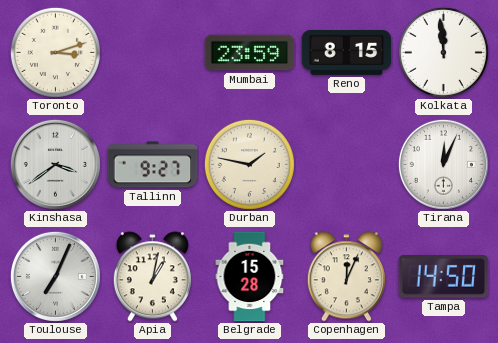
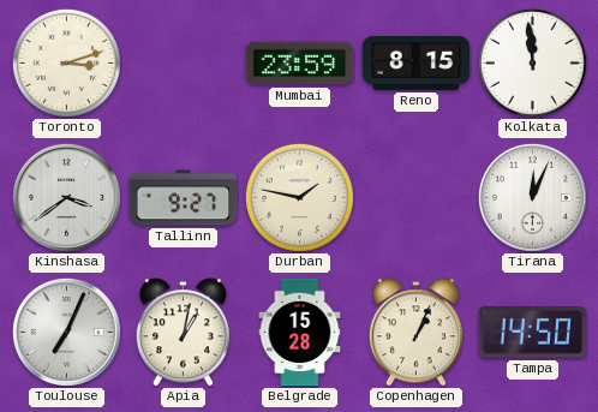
Copenhagen: 12:04 -> 1:04 (415, 333)
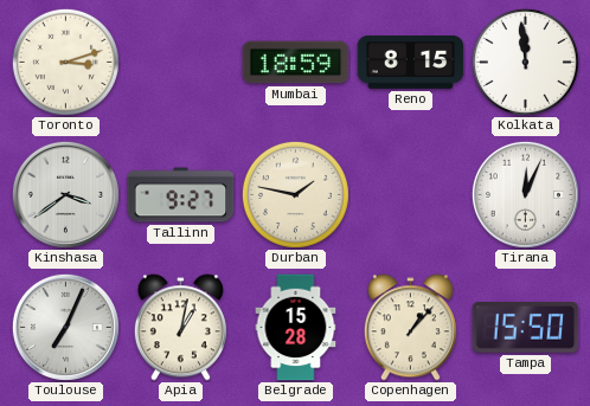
Mumbai: 23:59 -> 18:59 (296, 63)
Copenhagen: 1:04 -> 1:07 (410, 328)
Tampa: 14:50 -> 15:50 (526, 328)
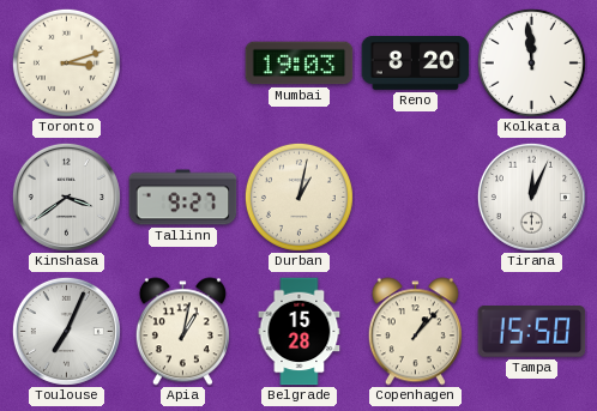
Mumbai: 18:59 -> 19:03 (300, 64)
Reno: 8:15 -> 8:20 (416, 64)
Durban: 1:47 -> 1:02 (298, 197)
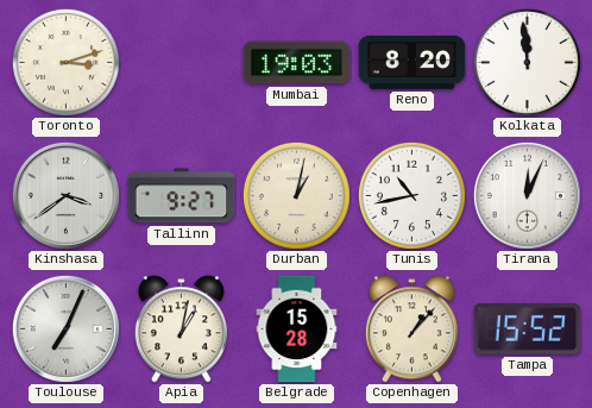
Tunis: none -> 10:43 (411, 195)
Tampa: 15:50 -> 15:52 (528, 329)
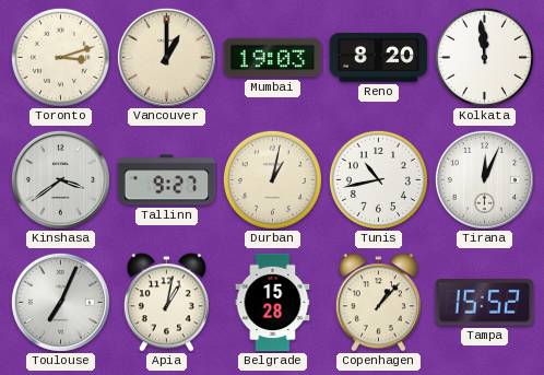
Vancouver: none -> 1:00 (166, 57)
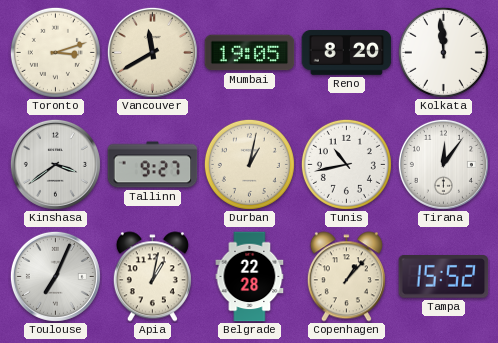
Vancouver: 1:00 -> 11:40 (152, 52)
Mumbai: 19:03 -> 19:05 (250, 53)
Tirana: 12:04 -> 12:06 (443, 164)
Belgrade: 15:28 -> 22:28 (250, 277)
